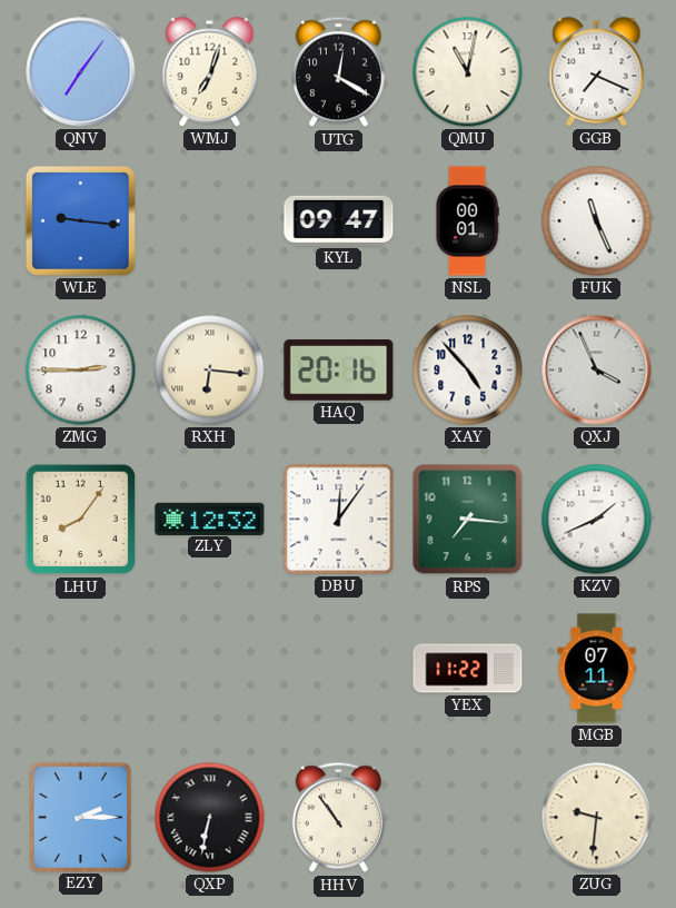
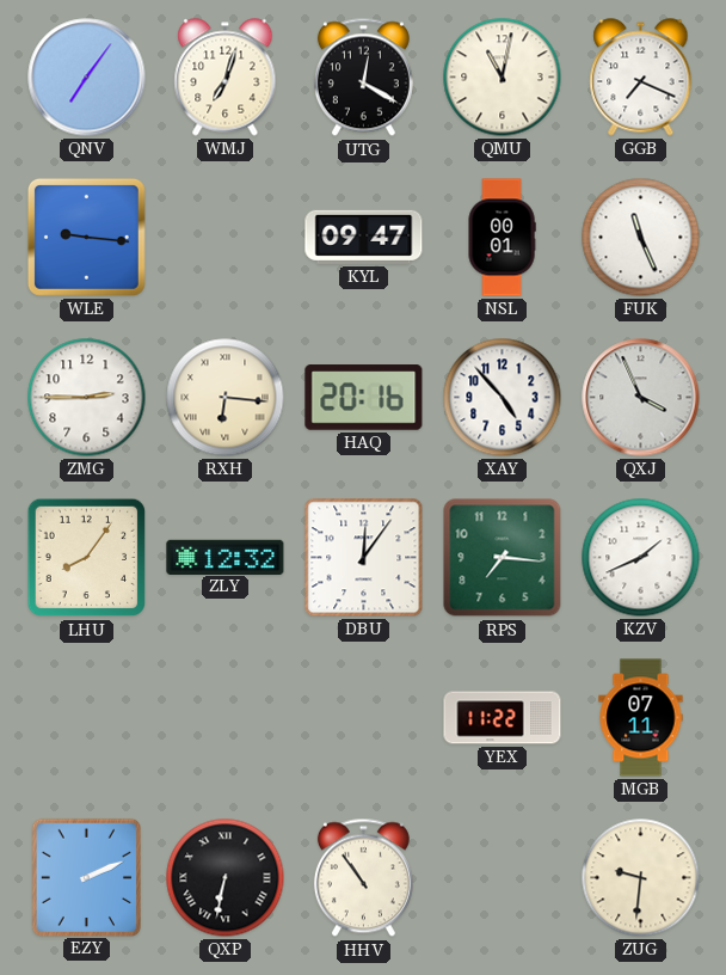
EZY: 2:15 -> 2:11 (86, 877)
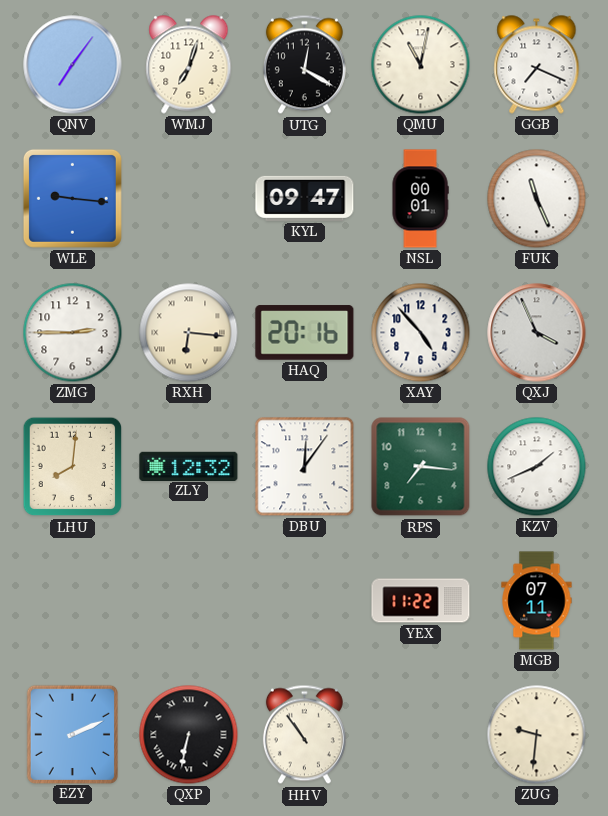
LHU: 8:06 -> 8:01 (73, 467)
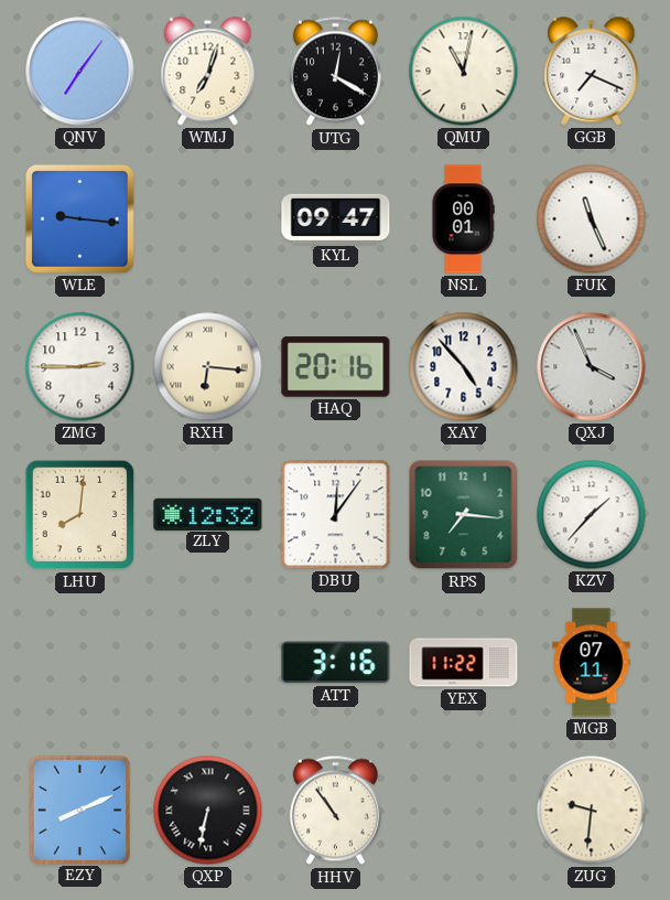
KZV: 1:41 -> 1:37 (592, 515)
ATT: none -> 3:16 (336, 663)
EZY: 2:11 -> 8:11 (79, 810)
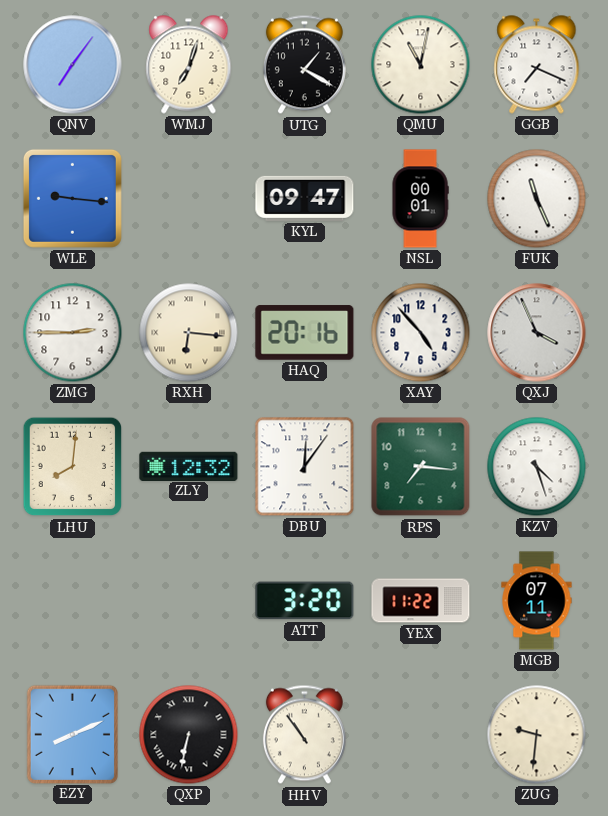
UTG: 12:20 -> 1:20 (304, 65)
KZV: 1:37 -> 4:27 (537, 467)
ATT: 3:16 -> 3:20 (305, 601)
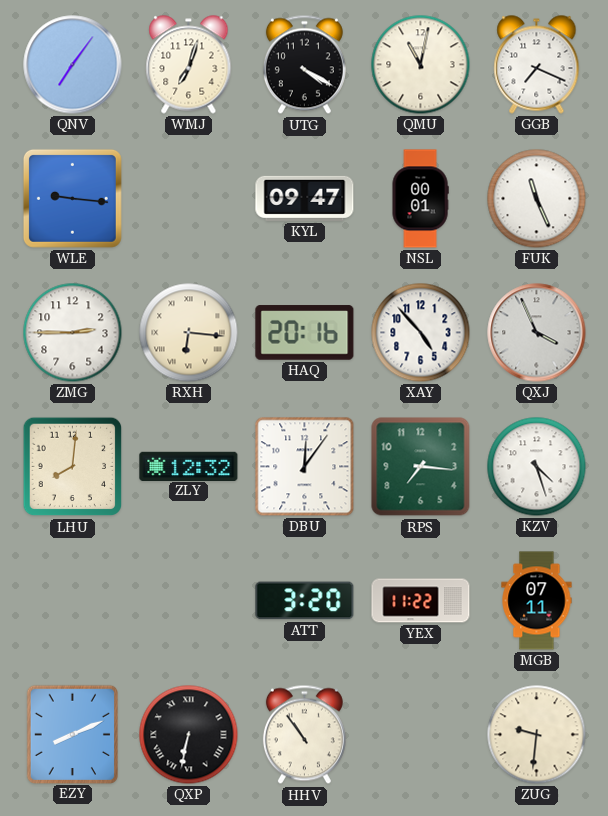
UTG: 1:20 -> 4:20 (304, 65)
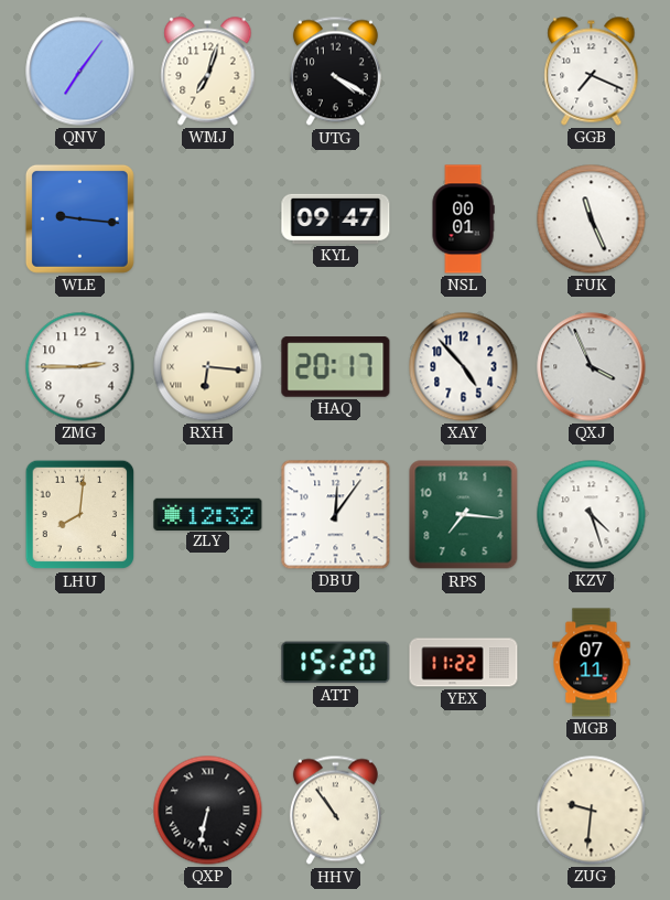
QMU: 11:02 -> none (421, 65)
HAQ: 20:16 -> 20:17 (336, 367)
ATT: 3:20 -> 15:20 (336, 663)
EZY: 8:11 -> none (72, 734)
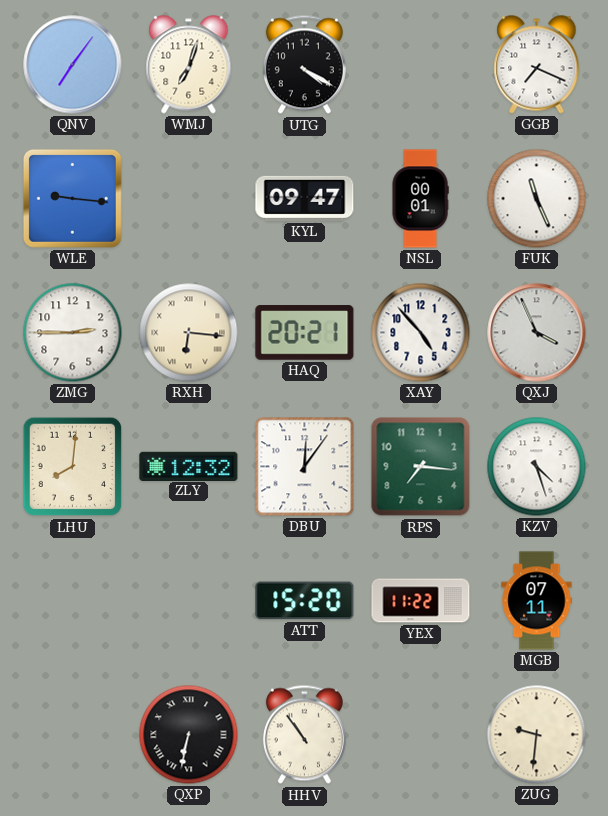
HAQ: 20:17 -> 20:21 (305, 333)
